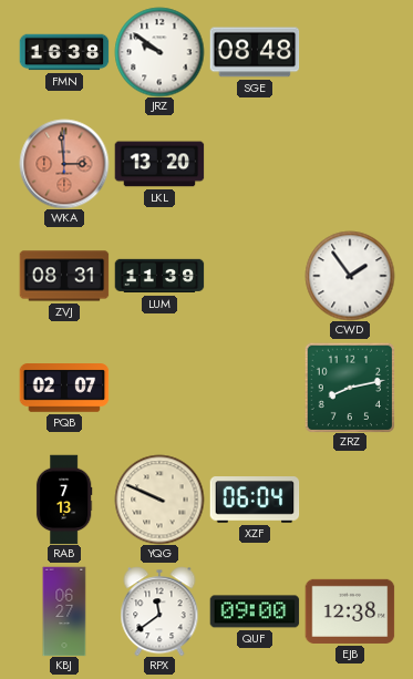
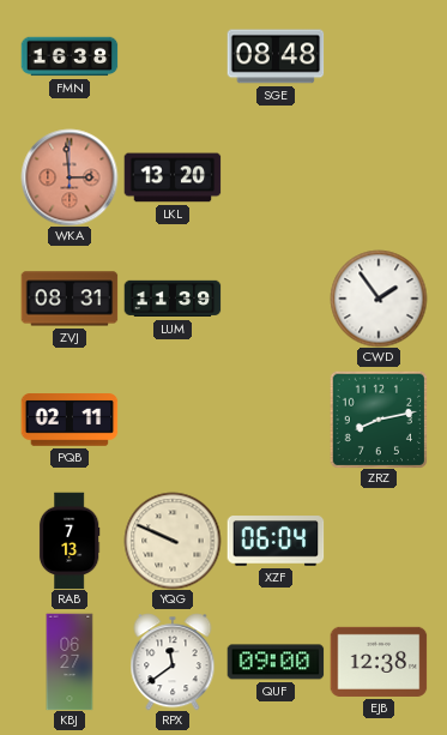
JRZ: 9:51 -> none (159, 52)
PQB: 02:07 -> 02:11 (70, 420)
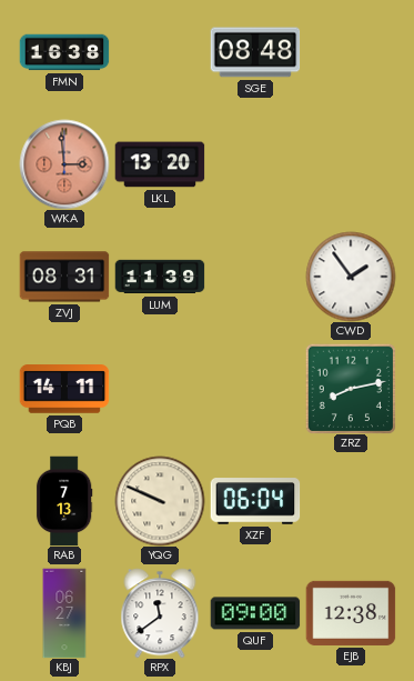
PQB: 02:11 -> 14:11 (64, 389)
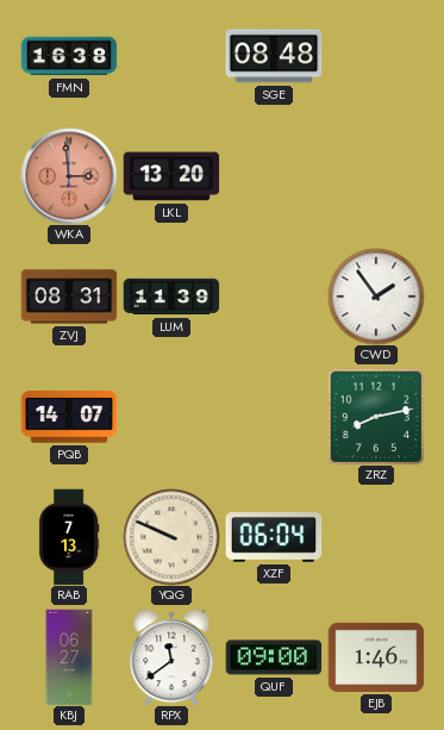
PQB: 14:11 -> 14:07 (69, 417)
EJB: 12:38 -> 1:46 (376, 657)
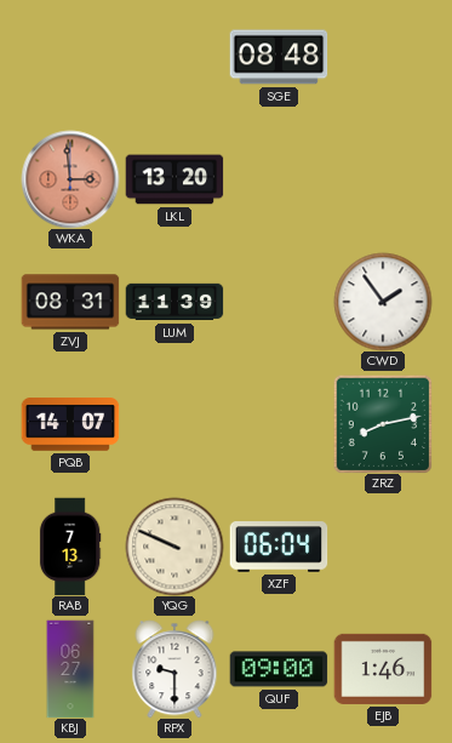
FMN: 16:38 -> none (69, 56)
RPX: 11:39 -> 9:30 (174, 669)
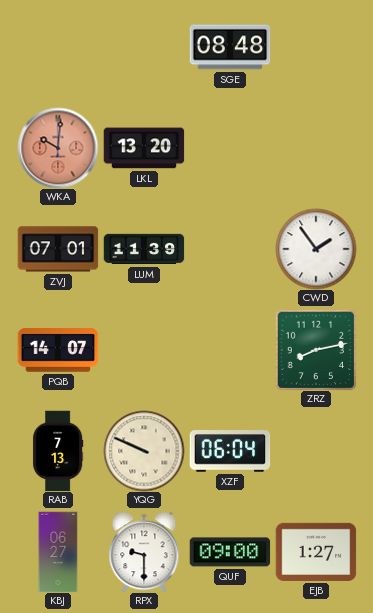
WKA: 2:59 -> 10:01 (58, 148)
ZVJ: 08:31 -> 07:01 (58, 249)
EJB: 1:46 -> 1:27 (316, 552)
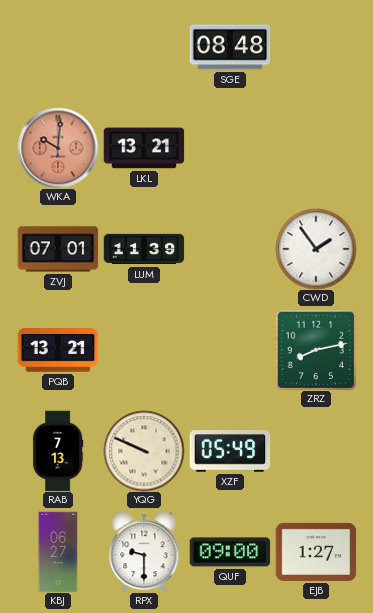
LKL: 13:20 -> 13:21 (144, 148)
PQB: 14:07 -> 13:21 (58, 350)
XZF: 06:04 -> 05:49 (230, 451)
